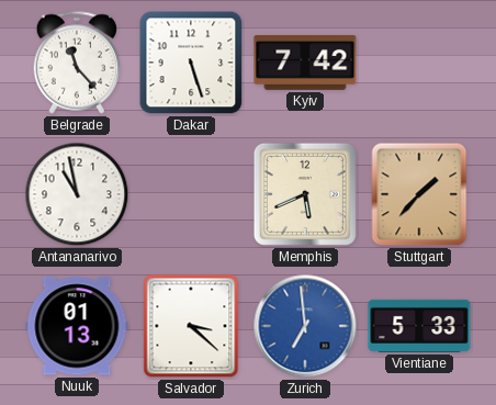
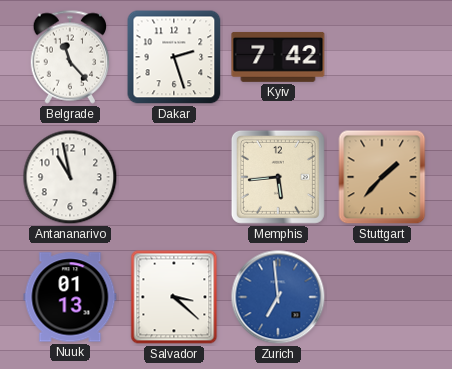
Dakar: 5:27 -> 2:27 (174, 57)
Memphis: 5:41 -> 5:44 (278, 177)
Vientiane: 5:33 -> none (419, 326)
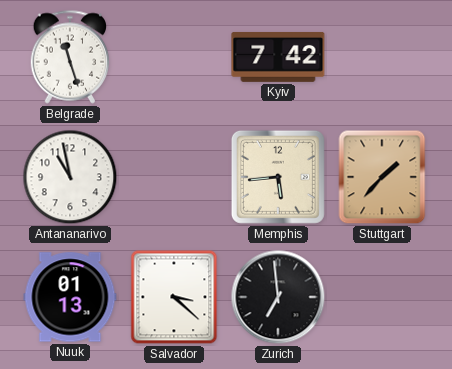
Belgrade: 11:23 -> 11:27 (70, 57)
Dakar: 2:27 -> none (174, 57)
Zurich dial: blue -> black (278, 297)
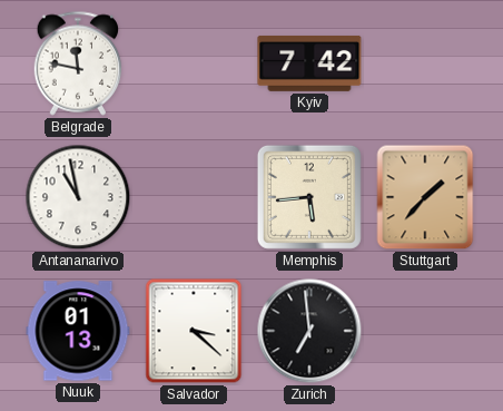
Belgrade: 11:27 -> 11:47 (78, 63)
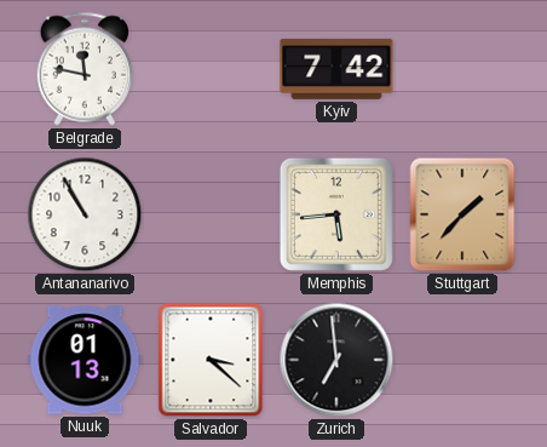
Antananarivo: 10:58 -> 10:55 (85, 214)
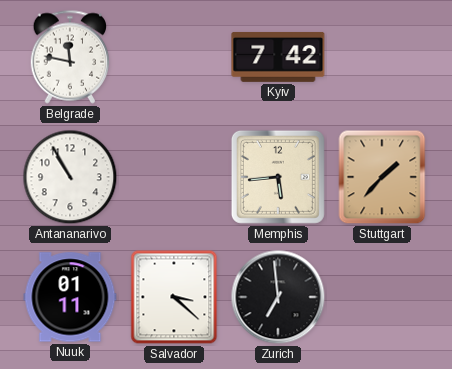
Nuuk: 01:13 -> 01:11 (70, 297)
